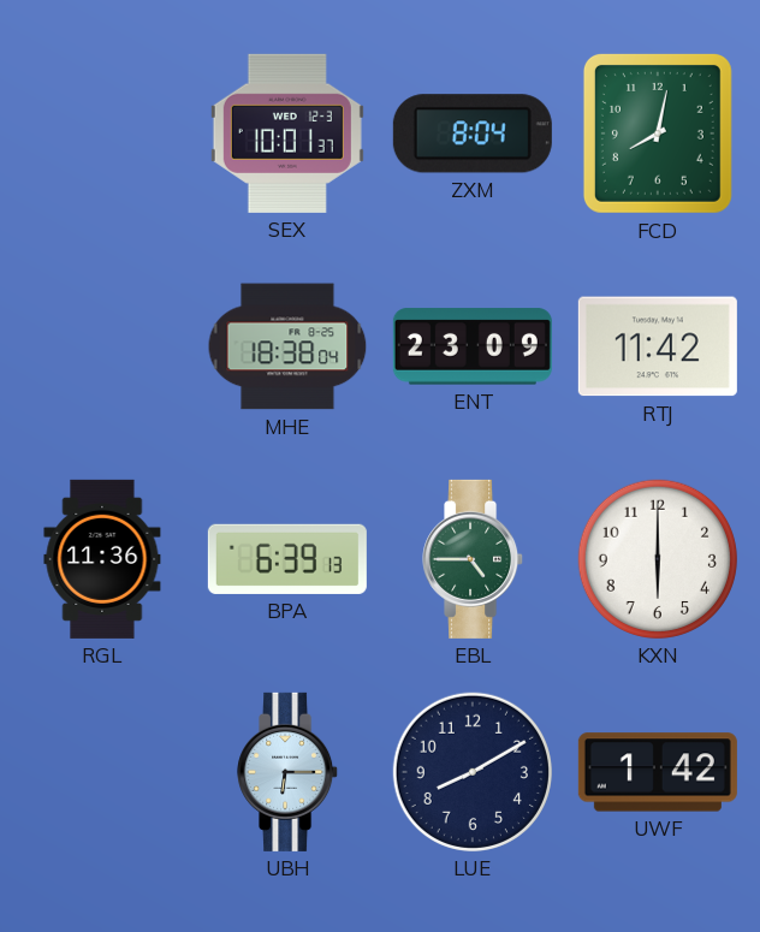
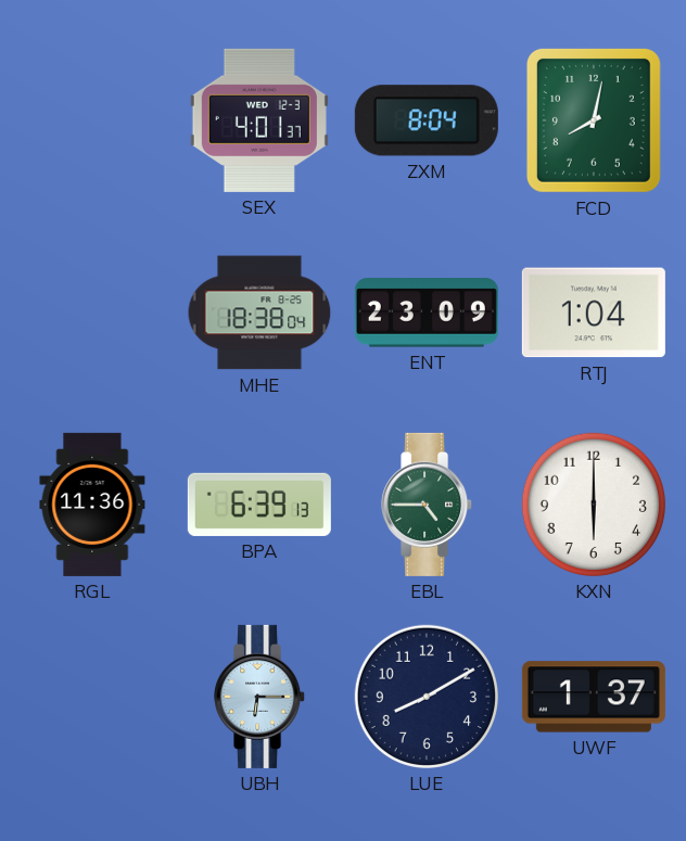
SEX: 10:01 -> 4:01 (259, 120)
RTJ: 11:42 -> 1:04 (594, 313)
UWF: 1:42 -> 1:37 (594, 697)
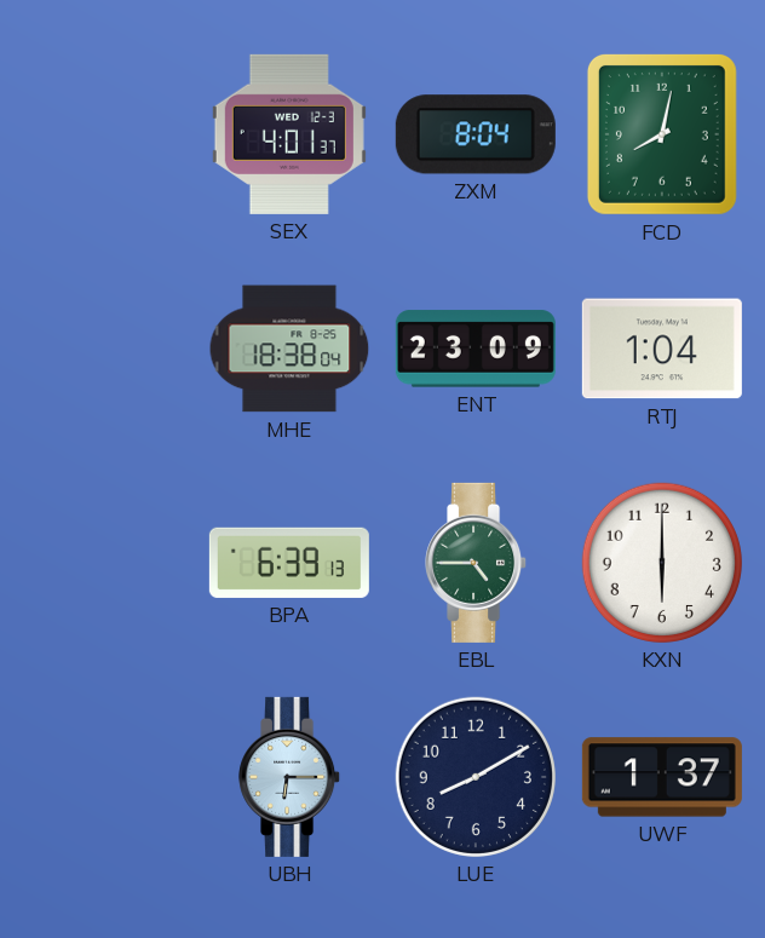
RGL: 11:36 -> none (92, 505)
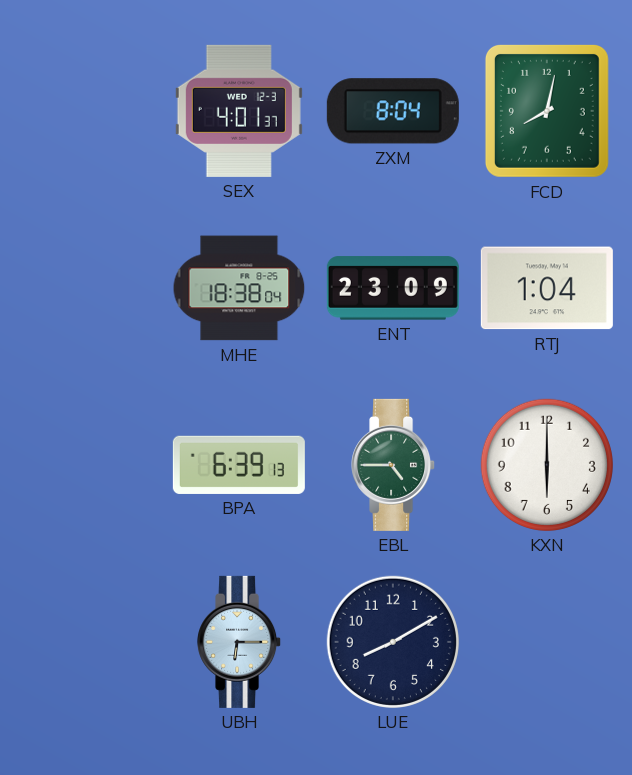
UWF: 1:37 -> none (662, 777)
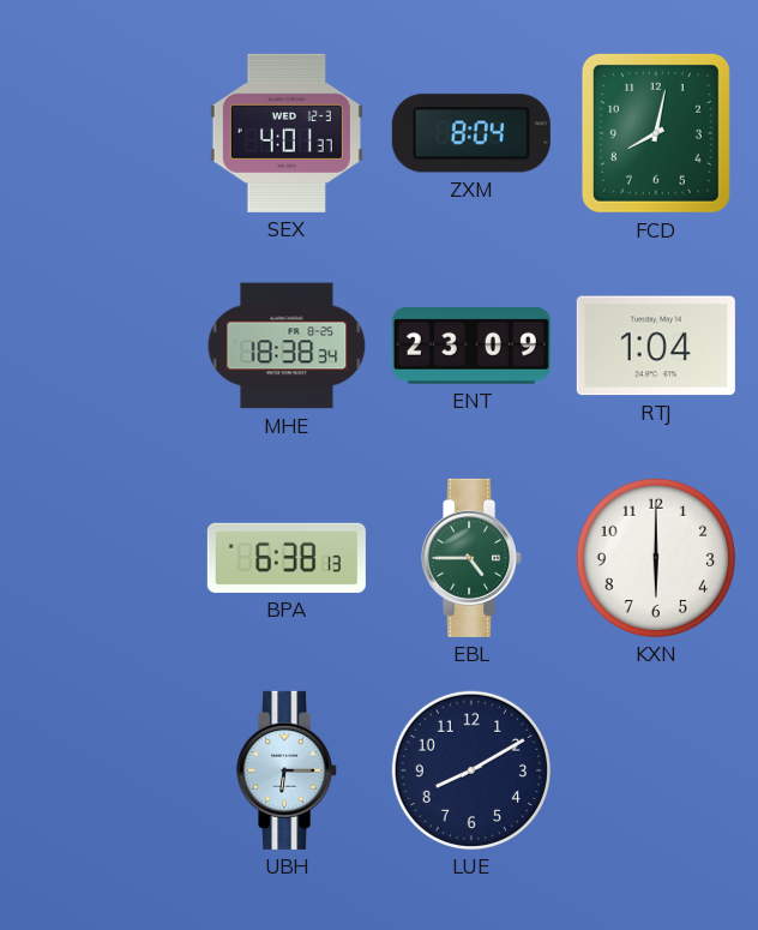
MHE: 18:38:04 -> 18:38:34 (287, 346)
BPA: 6:39 -> 6:38 (287, 558)
